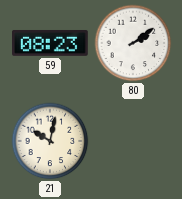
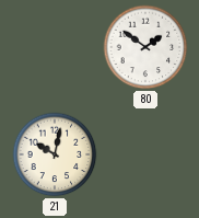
59: 08:23 -> none (51, 43)
80: 2:09 -> 1:51 (145, 47)
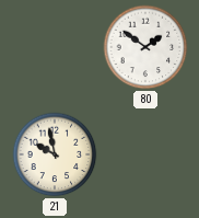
21: 10:02 -> 9:58 (55, 154)
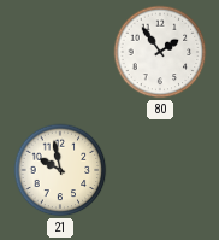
80: 1:51 -> 1:54 (160, 52)
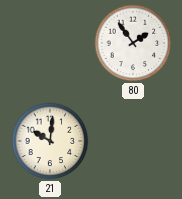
21: 9:58 -> 10:01 (50, 141)
